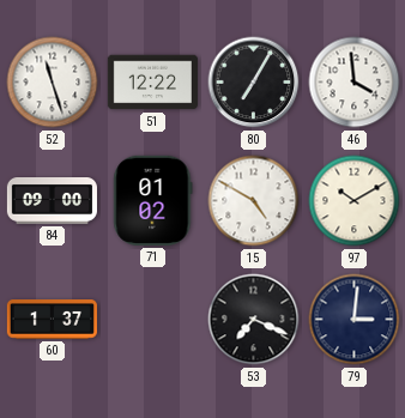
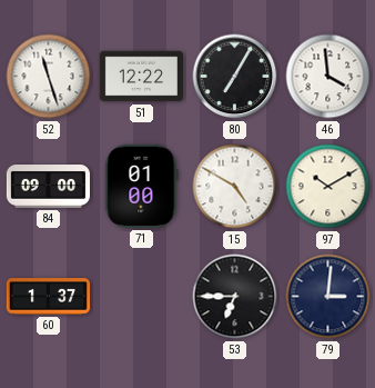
71: 01:02 -> 01:00 (142, 186)
53: 7:19 -> 6:45 (235, 297)
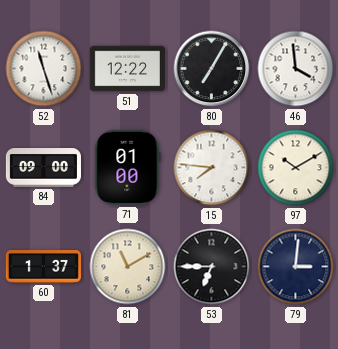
15: 4:50 -> 7:46 (212, 168)
81: none -> 11:10 (128, 267)
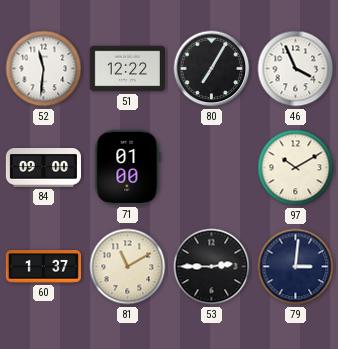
52: 11:27 -> 11:31 (44, 69)
46: 3:59 -> 3:56 (296, 69)
15: 7:46 -> none (212, 168)
53: 6:45 -> 2:45 (212, 267)
